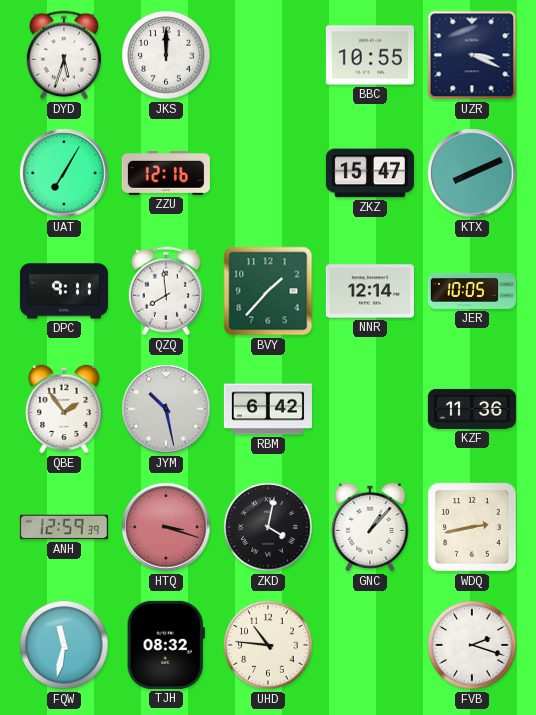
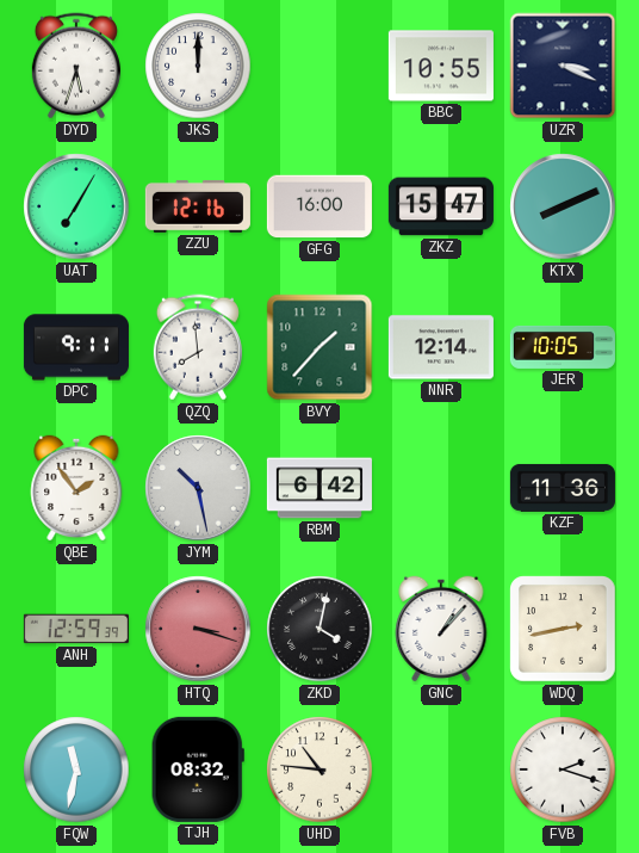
GFG: none -> 16:00 (319, 206)
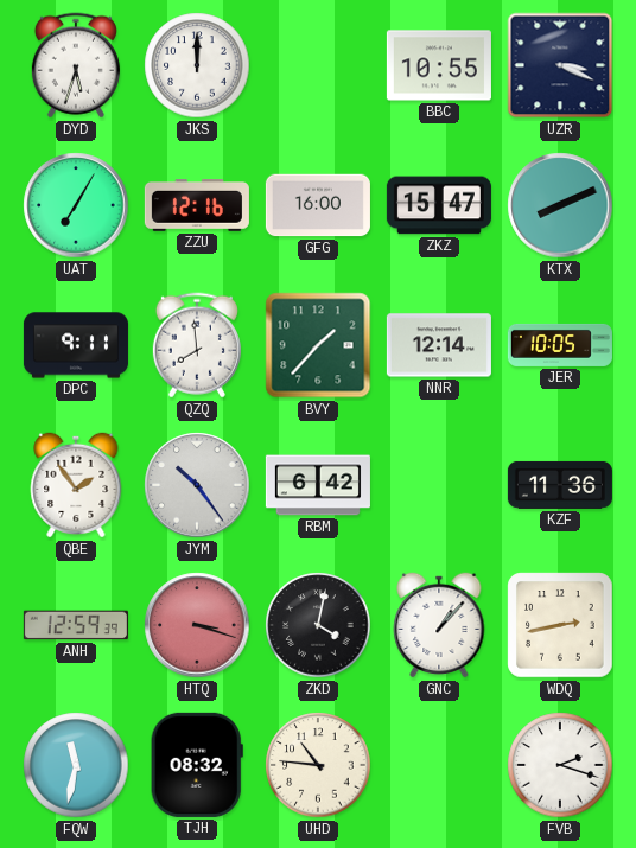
JYM: 10:28 -> 10:24 (197, 485)
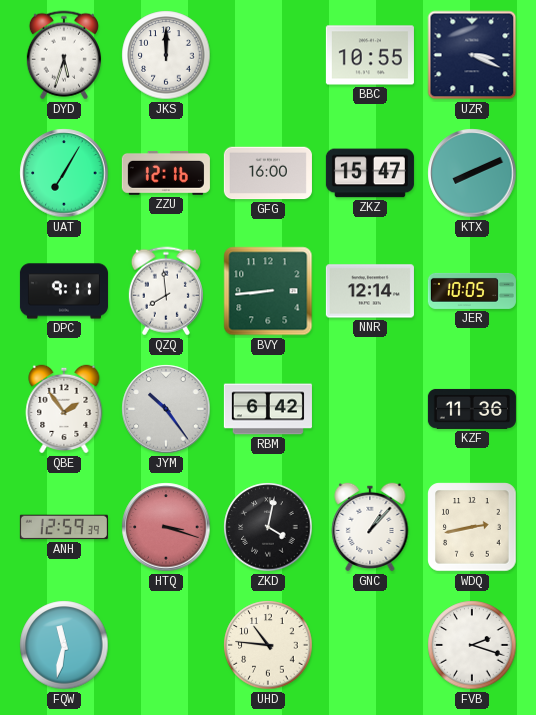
BVY: 1:37 -> 8:44 (268, 291)
TJH: 08:32 -> none (197, 765)
